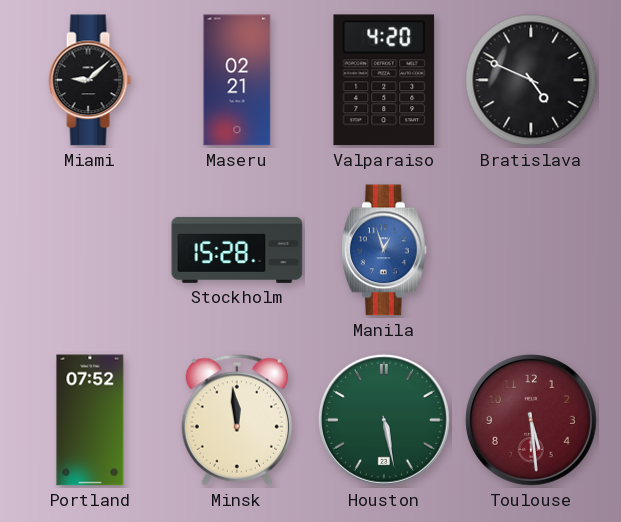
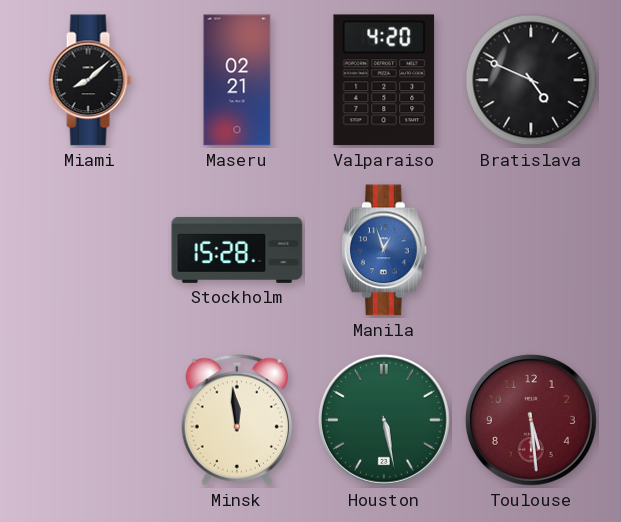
Miami: 9:08 -> 8:08 (90, 80)
Portland: 07:52 -> none (90, 420)
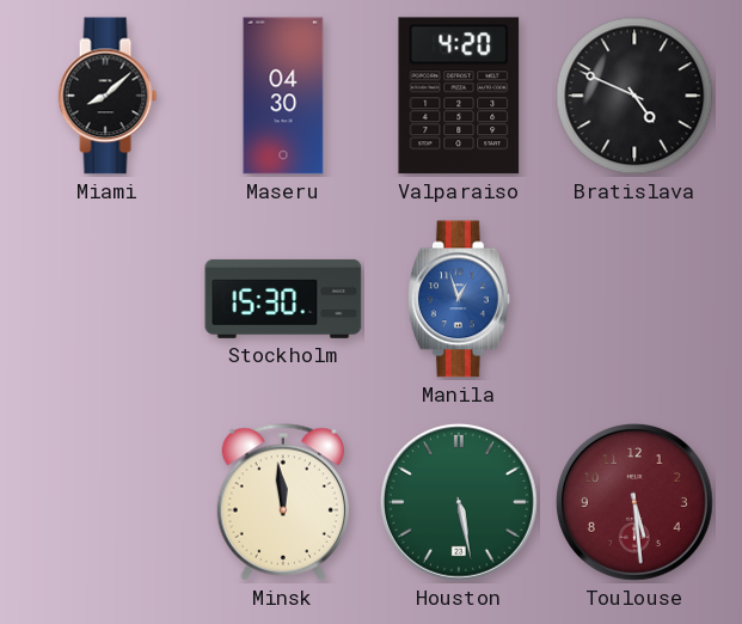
Maseru: 02:21 -> 04:30 (283, 96)
Stockholm: 15:28 -> 15:30 (283, 299)
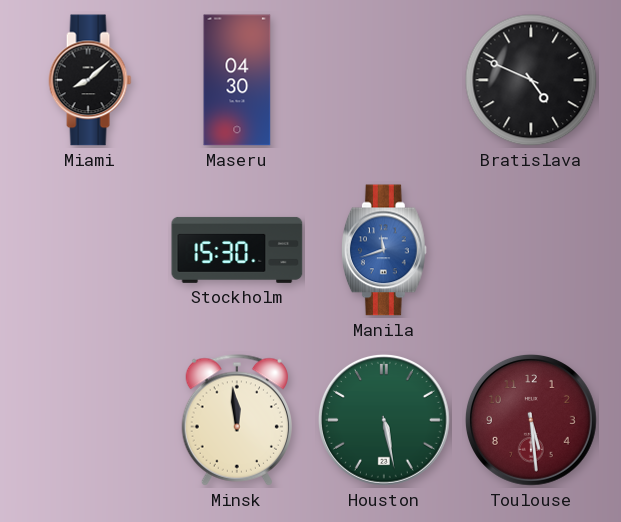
Valparaiso: 4:20 -> none (459, 96)
Manila: 12:57 -> 11:42 (384, 250)
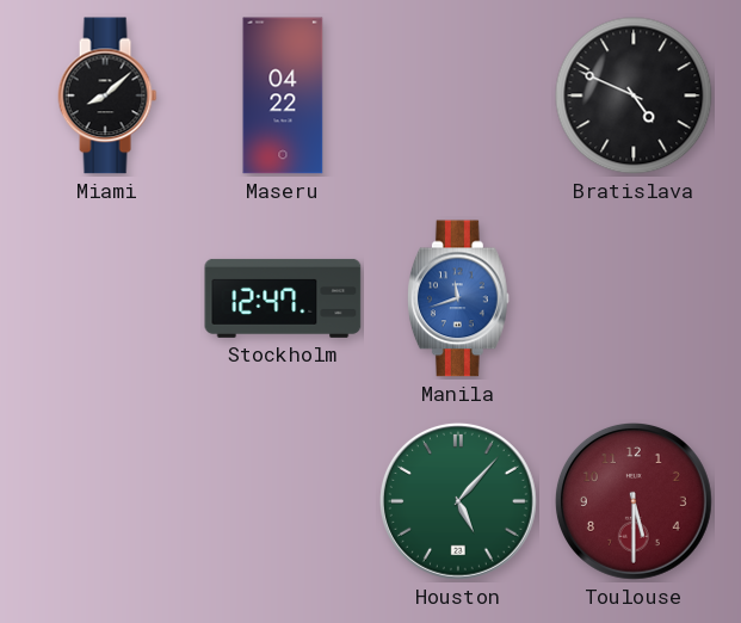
Maseru: 04:30 -> 04:22 (283, 95)
Stockholm: 15:30 -> 12:47 (283, 298)
Minsk: 11:59 -> none (236, 420)
Houston: 5:28 -> 5:07 (458, 501)
Toulouse: 5:29 -> 5:30 (634, 501)
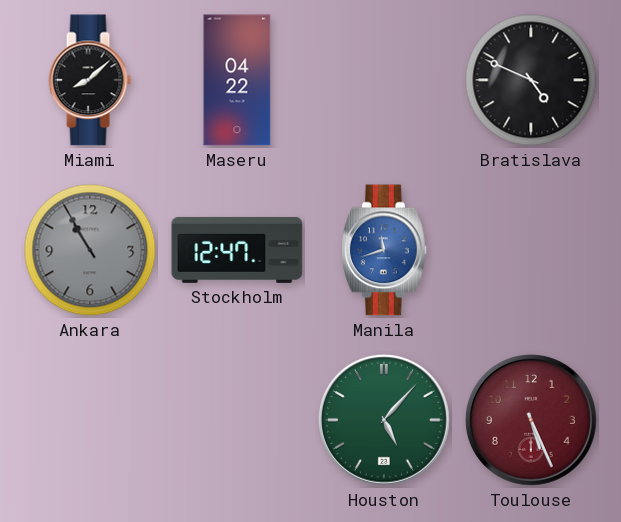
Ankara: none -> 10:55 (90, 250)
Toulouse: 5:30 -> 5:26 (531, 420)
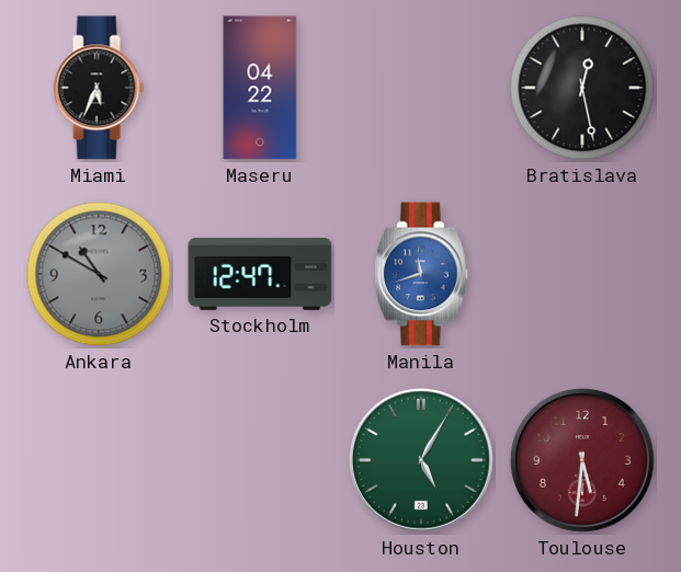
Miami: 8:08 -> 5:34 (99, 88)
Bratislava: 4:49 -> 12:28 (582, 88)
Ankara: 10:55 -> 10:50 (99, 274)
Houston: 5:07 -> 5:05 (421, 460)
Toulouse: 5:26 -> 5:31 (582, 460)
